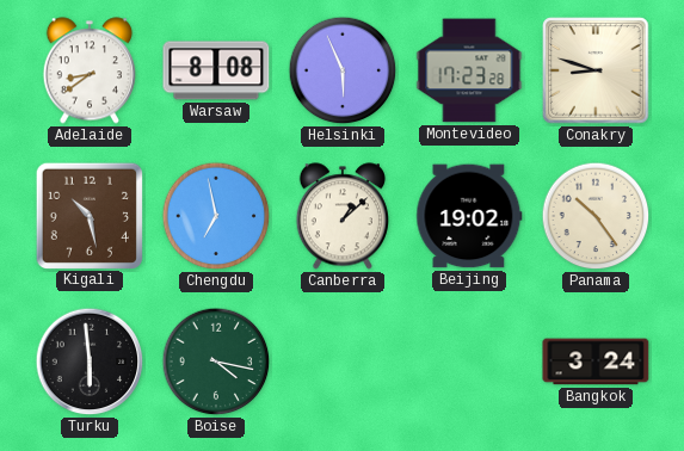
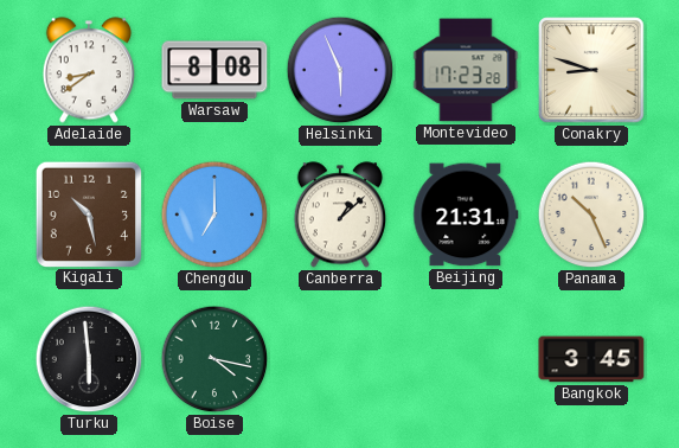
Chengdu: 6:58 -> 7:00 (214, 215)
Beijing: 19:02 -> 21:31 (466, 215)
Panama: 10:24 -> 10:26 (591, 215)
Bangkok: 3:24 -> 3:45 (591, 359)
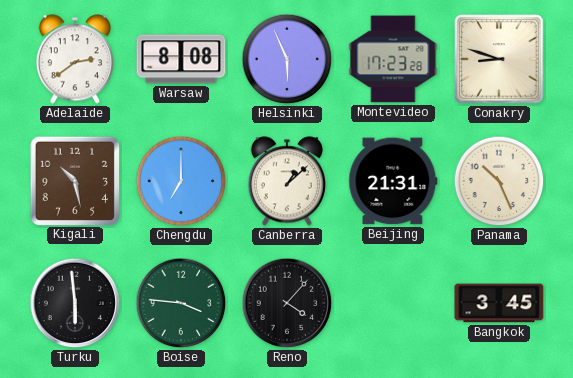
Adelaide: 8:39 -> 2:39 (75, 59)
Boise: 4:17 -> 3:46 (181, 303)
Reno: none -> 4:07 (287, 303)
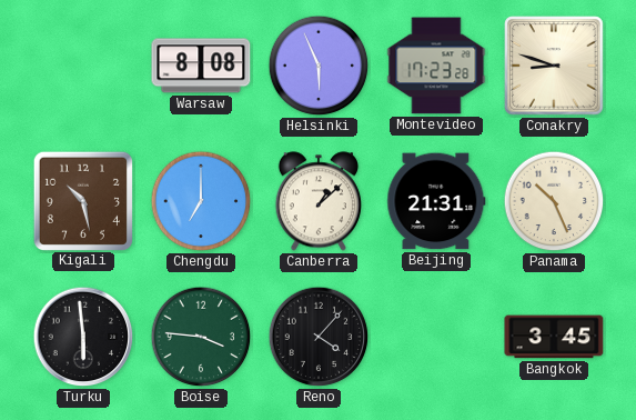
Adelaide: 2:39 -> none (75, 59)
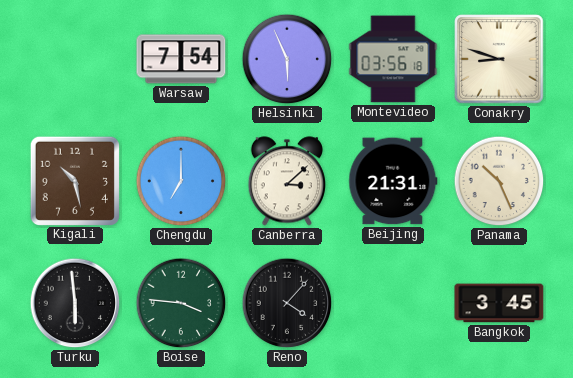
Warsaw: 8:08 -> 7:54 (181, 59)
Montevideo: 17:23 -> 03:56 (393, 59)
Canberra: 1:08 -> 3:08 (287, 181)
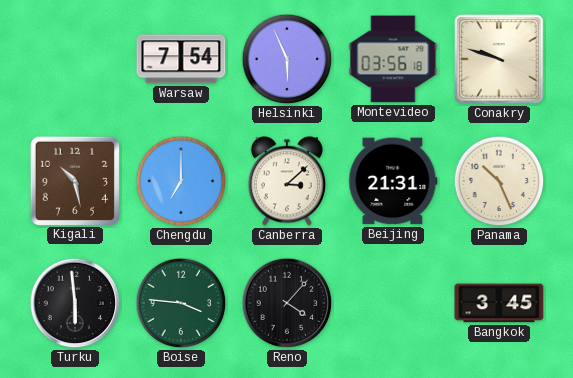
Conakry: 8:48 -> 9:48 (499, 59)
